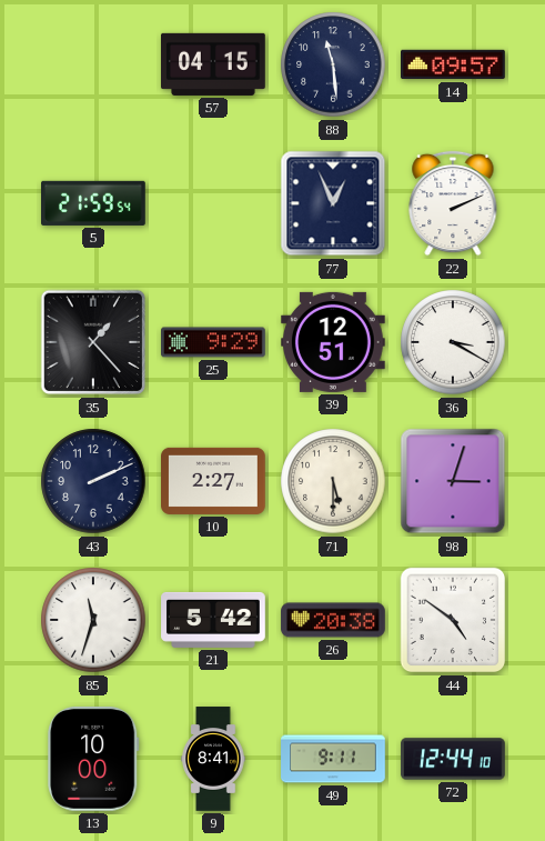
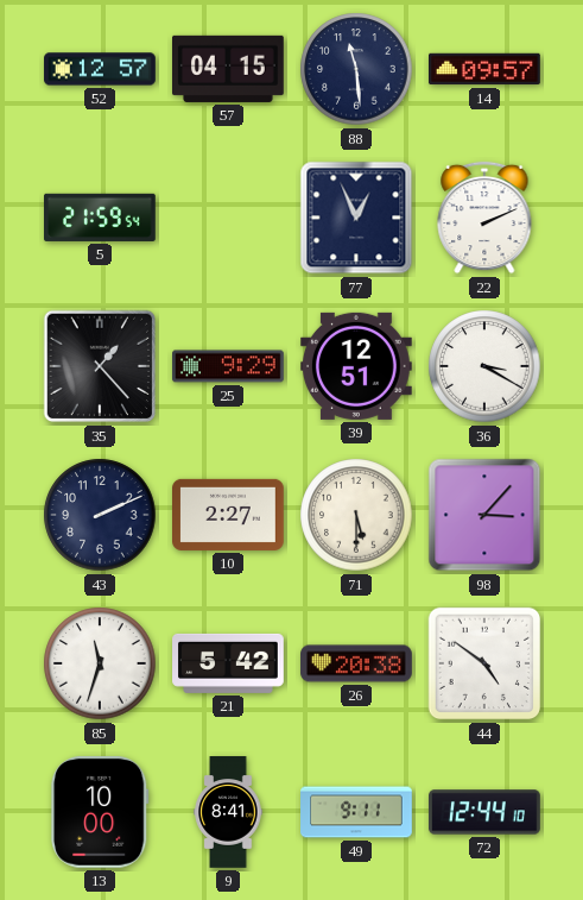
52: none -> 12:57 (100, 69)
98: 3:03 -> 3:07 (484, 515)
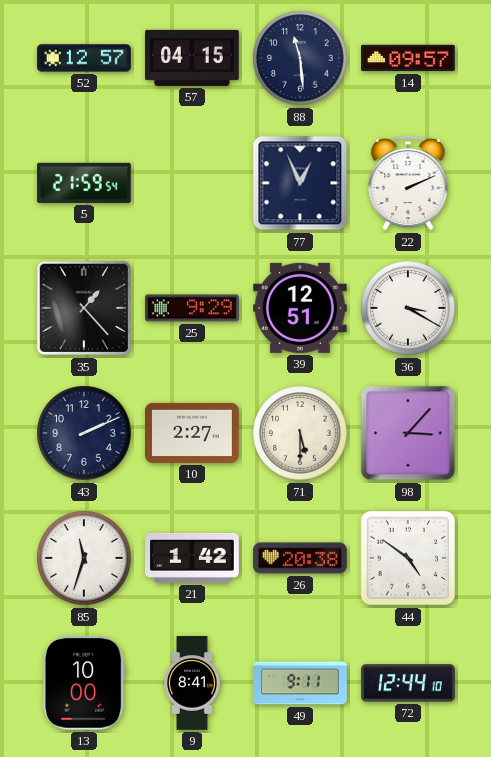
21: 5:42 -> 1:42 (192, 558)
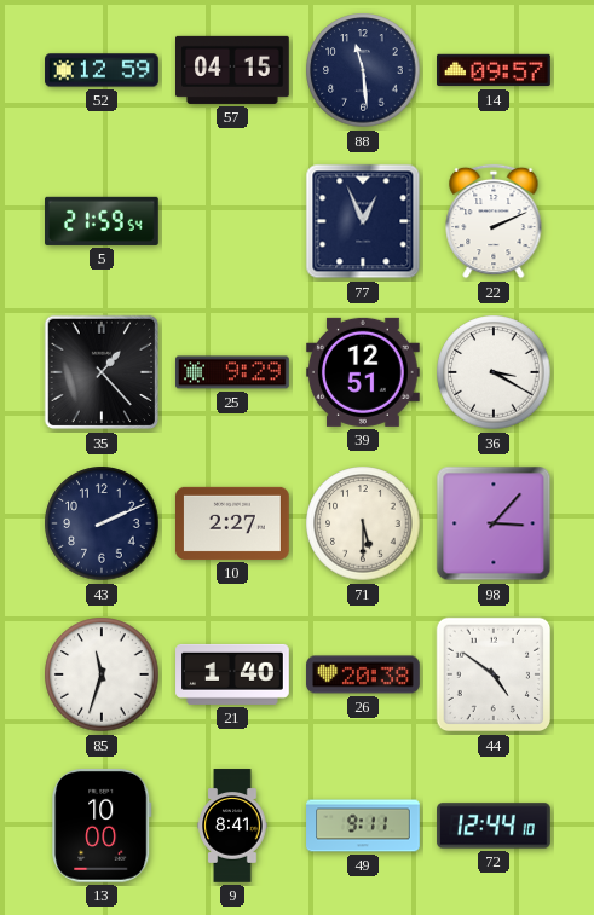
52: 12:57 -> 12:59 (102, 70)
21: 1:42 -> 1:40 (232, 674)
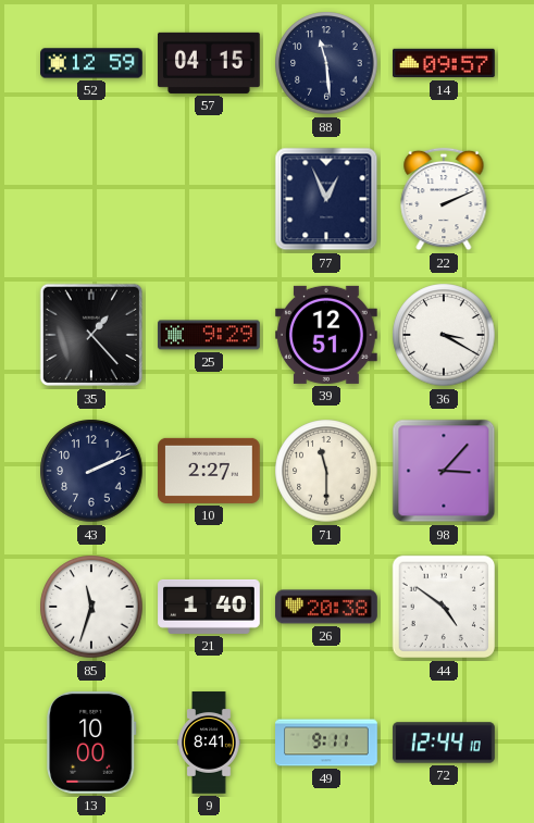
5: 21:59 -> none (103, 221)
71: 5:30 -> 11:30 (326, 471)
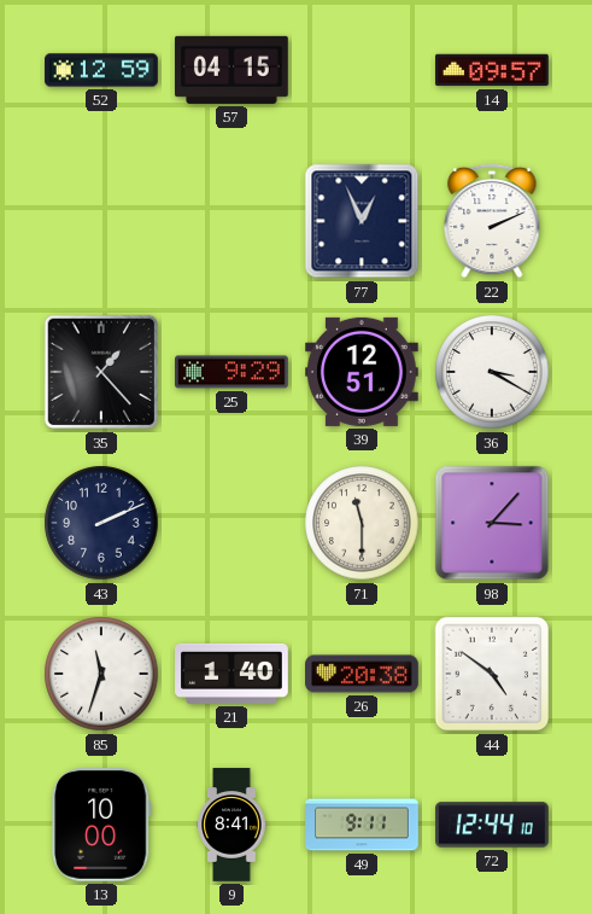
88: 11:29 -> none (326, 63)
10: 2:27 -> none (210, 471)
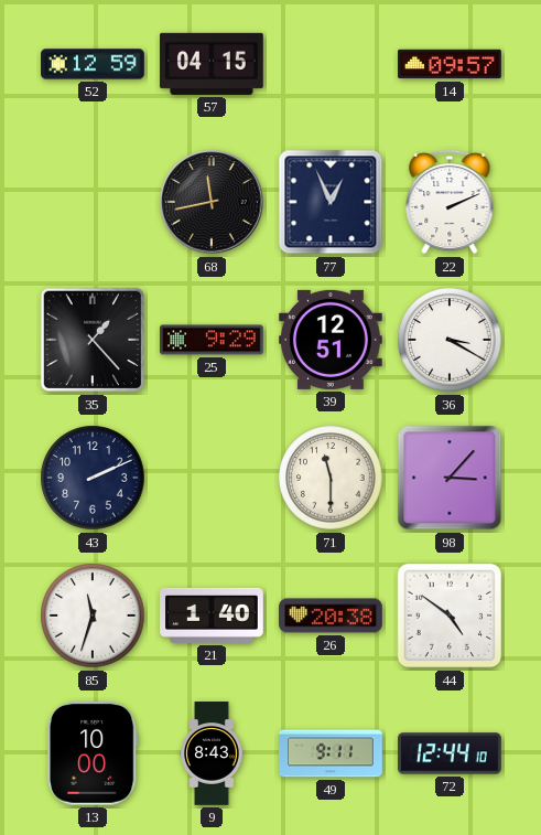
68: none -> 11:43 (212, 202)
9: 8:41 -> 8:43 (212, 753)
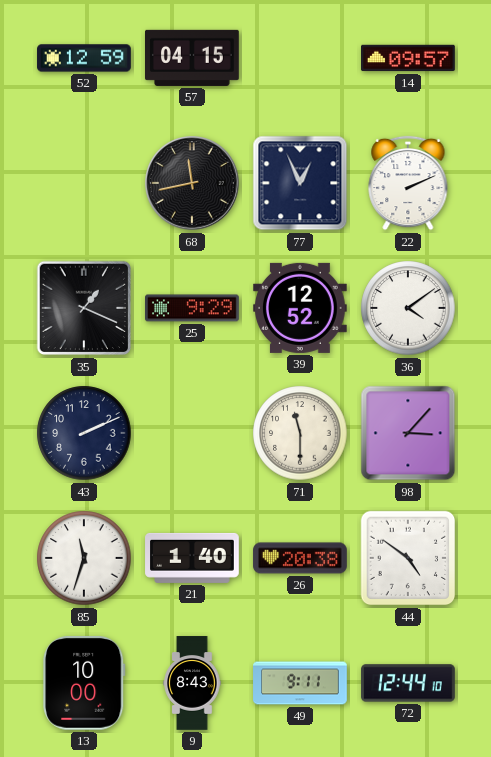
35: 1:23 -> 1:19 (84, 308)
39: 12:51 -> 12:52 (301, 308)
36: 3:20 -> 4:09 (408, 308)
